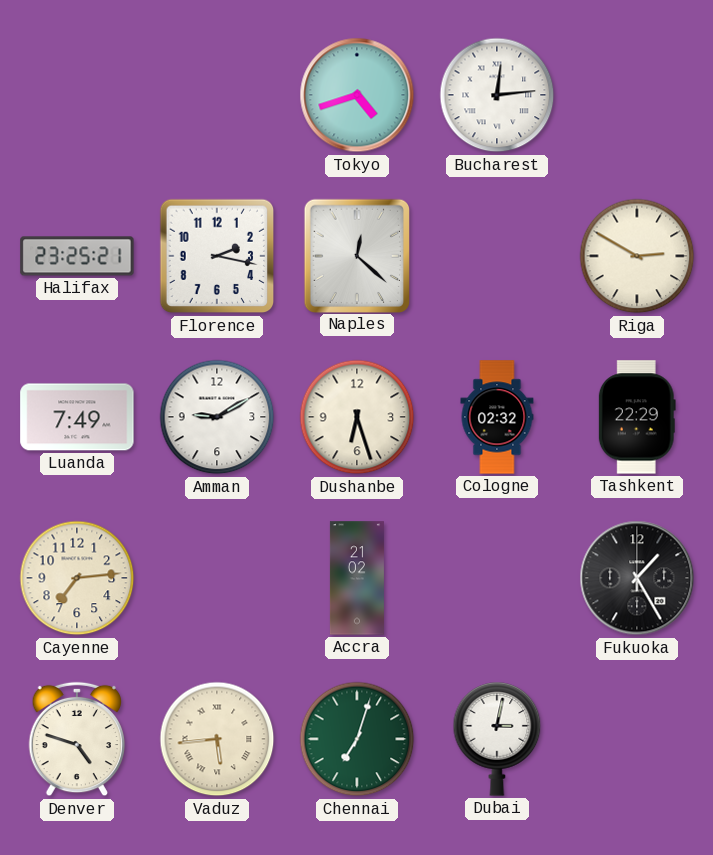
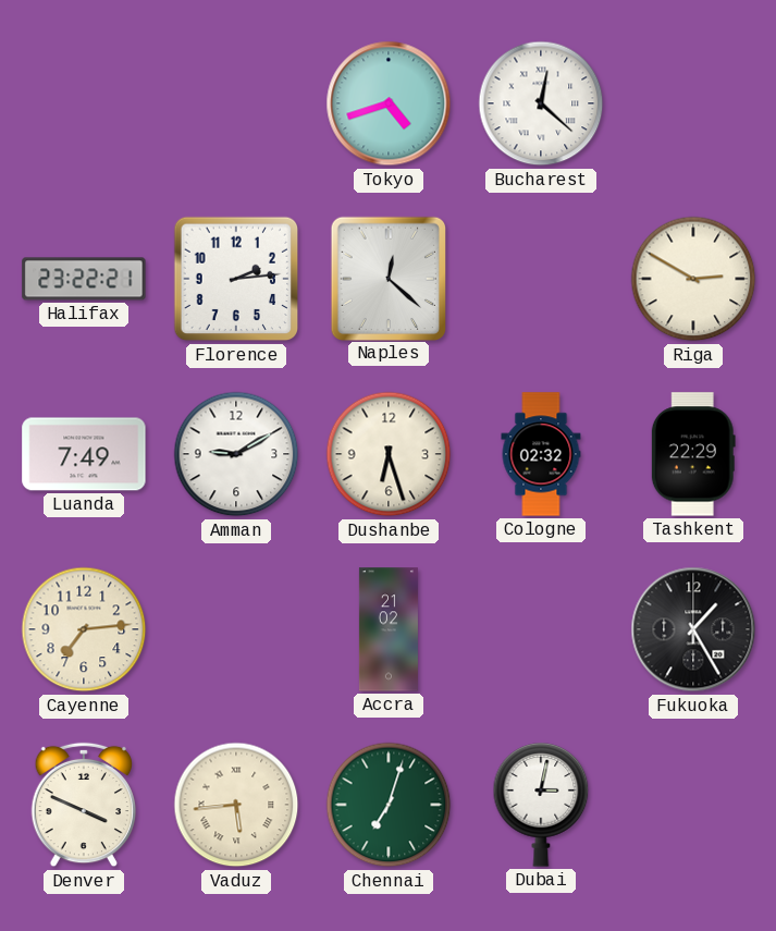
Bucharest: 12:14 -> 12:22 (541, 103)
Halifax: 23:25 -> 23:22 (84, 279)
Florence: 2:17 -> 2:14 (236, 279)
Denver: 4:48 -> 3:49 (84, 805)
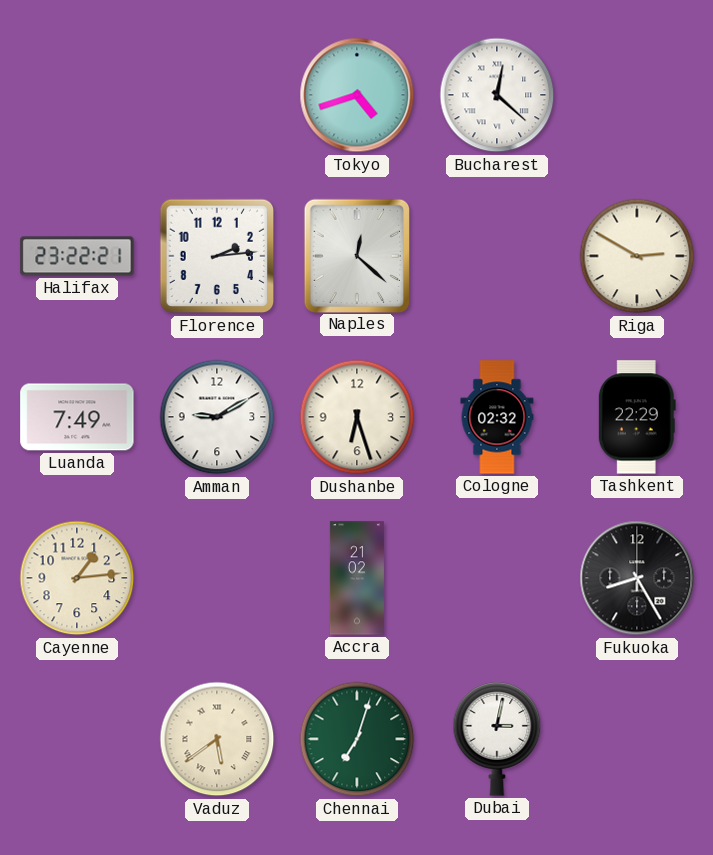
Cayenne: 7:14 -> 1:14 (77, 578)
Fukuoka: 1:25 -> 8:25 (637, 578)
Denver: 3:49 -> none (84, 805)
Vaduz: 5:44 -> 5:39 (217, 739)
